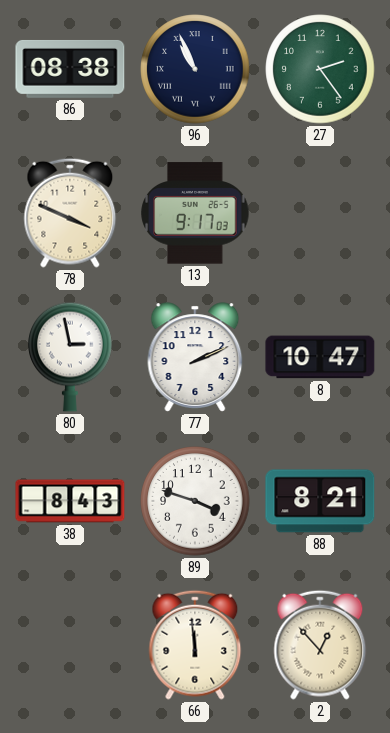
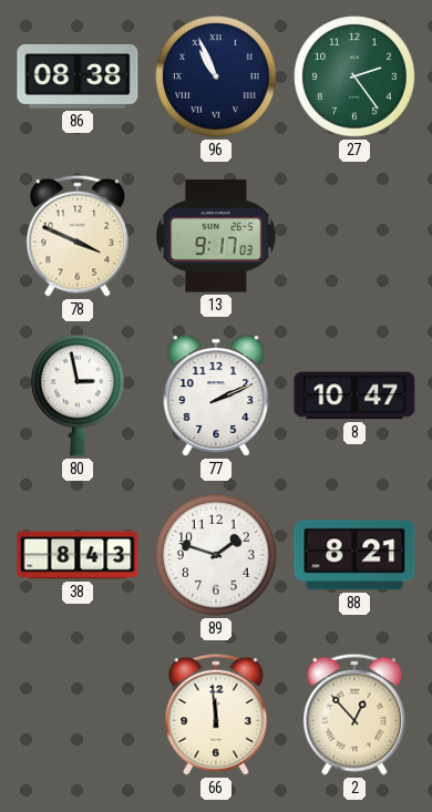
89: 3:48 -> 1:48 (216, 555)
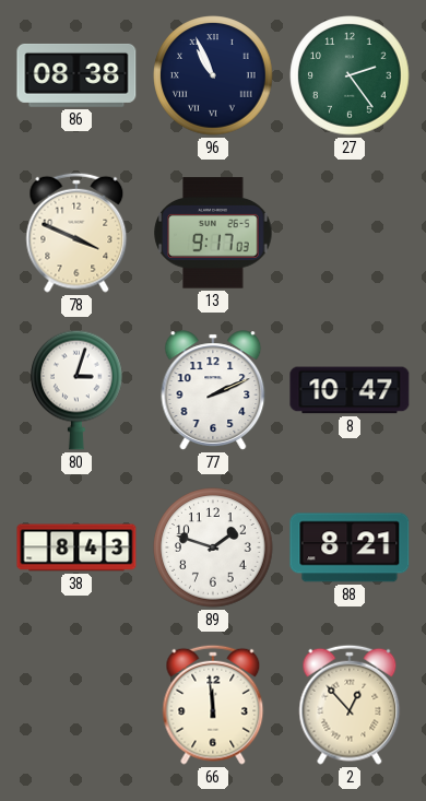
80: 2:58 -> 3:03 (76, 390)
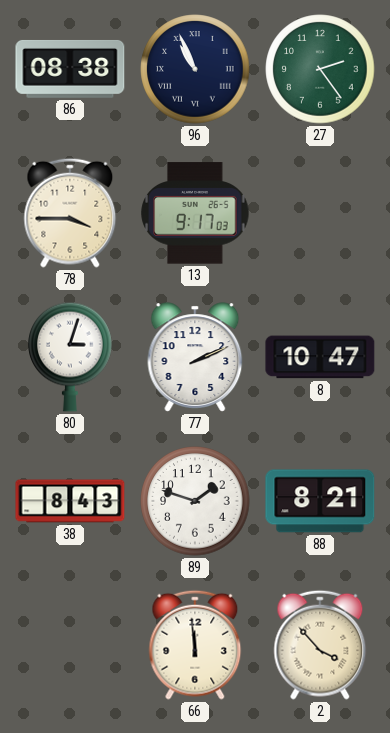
78: 3:49 -> 3:45 (70, 213)
2: 12:53 -> 3:53 (320, 645)
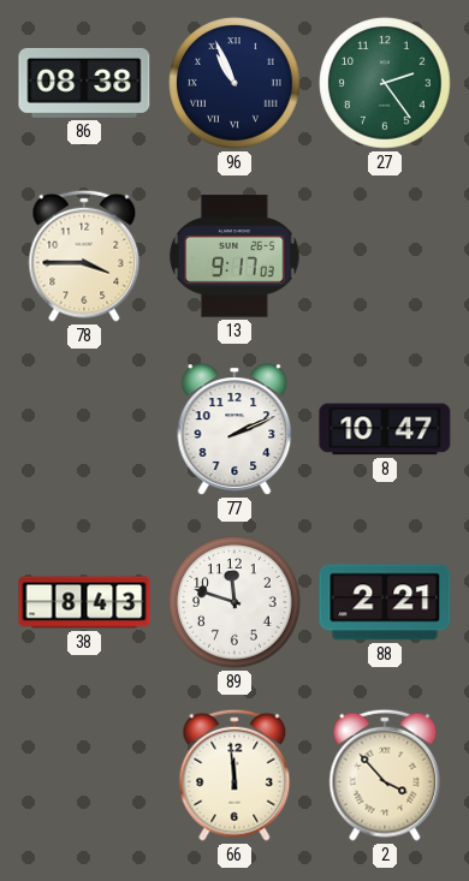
80: 3:03 -> none (70, 357)
89: 1:48 -> 11:48 (234, 602)
88: 8:21 -> 2:21 (385, 602)
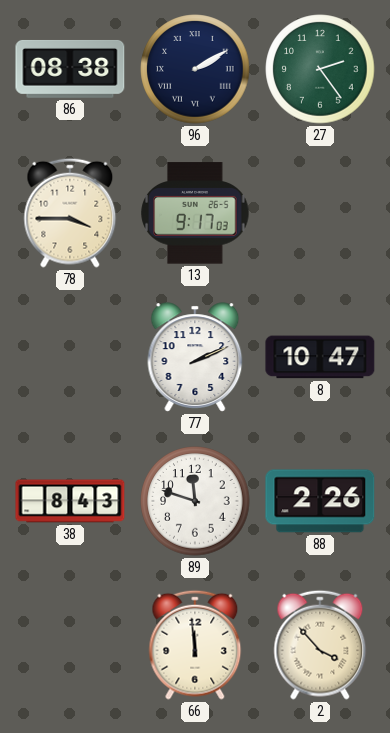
96: 10:56 -> 2:10 (195, 69)
88: 2:21 -> 2:26 (320, 501)
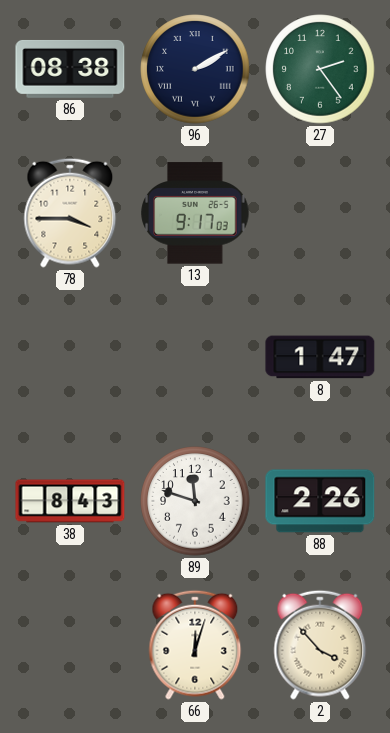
77: 2:11 -> none (195, 357)
8: 10:47 -> 1:47 (320, 357)
66: 11:59 -> 12:03 (195, 645)
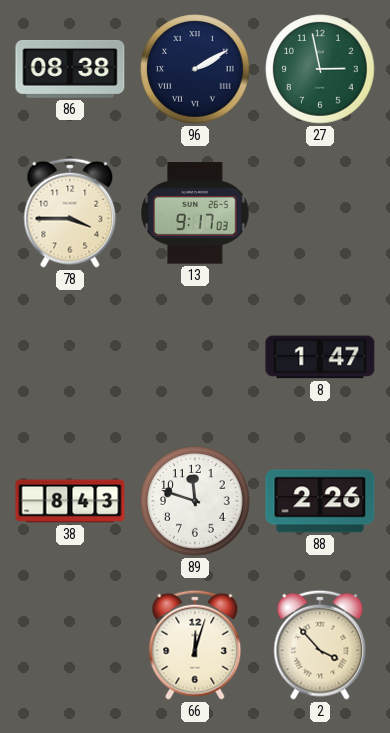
27: 2:24 -> 2:58 (320, 69)
